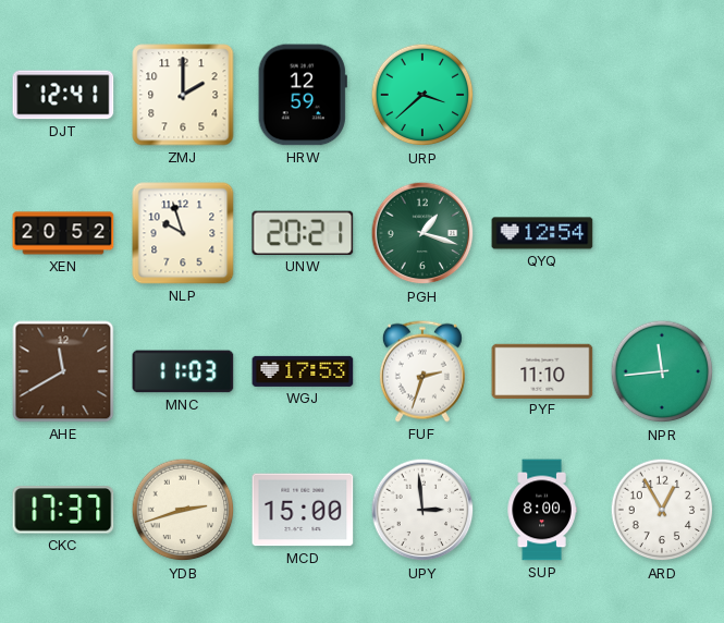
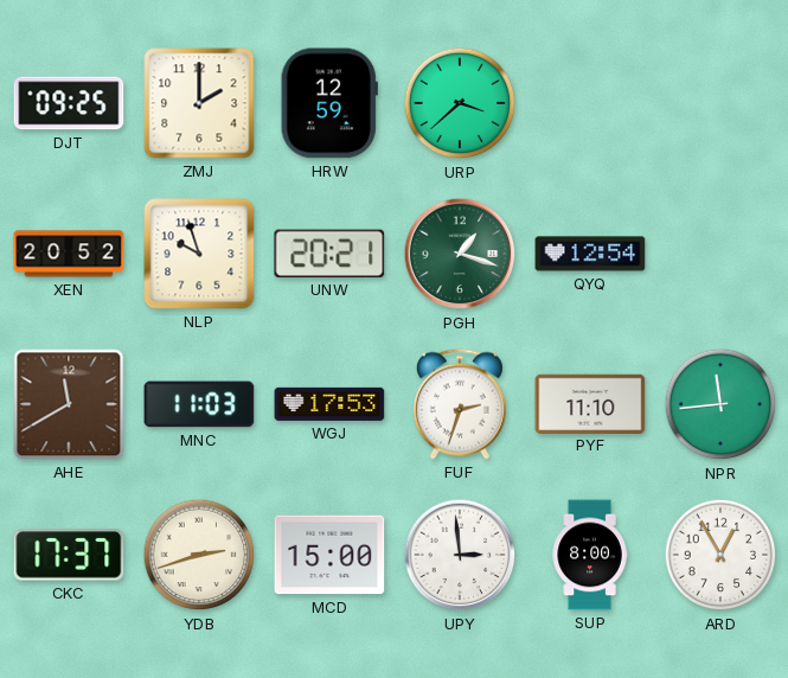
DJT: 12:41 -> 09:25 (69, 103)
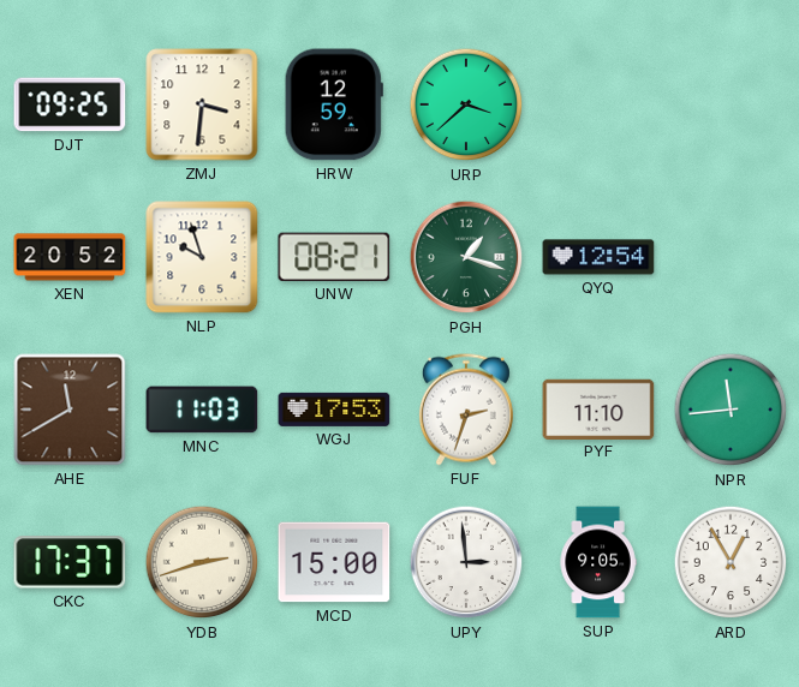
ZMJ: 2:00 -> 3:31 (202, 104)
UNW: 20:21 -> 08:21 (334, 257)
SUP: 8:00 -> 9:05 (598, 562)
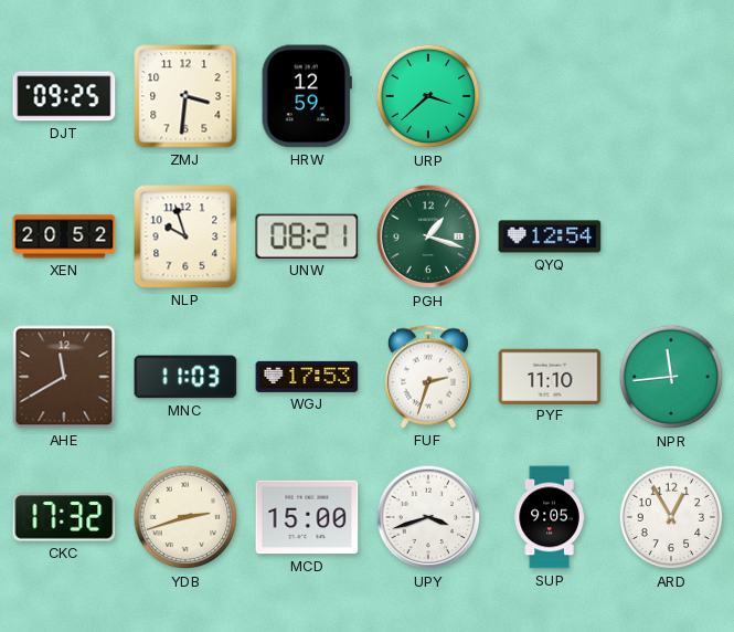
CKC: 17:37 -> 17:32 (64, 517)
UPY: 2:59 -> 3:42 (428, 517)
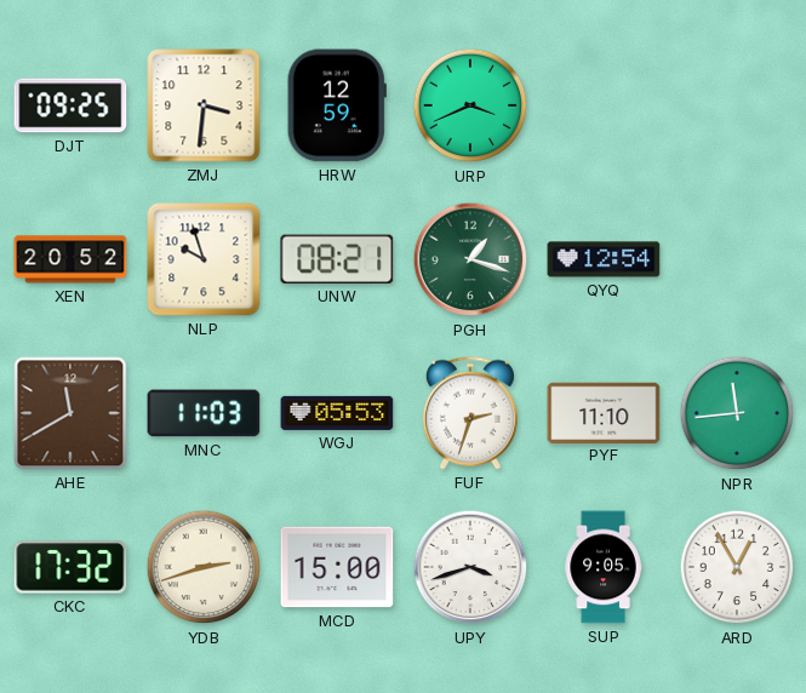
URP: 3:38 -> 3:41 (470, 105)
WGJ: 17:53 -> 05:53 (337, 413)
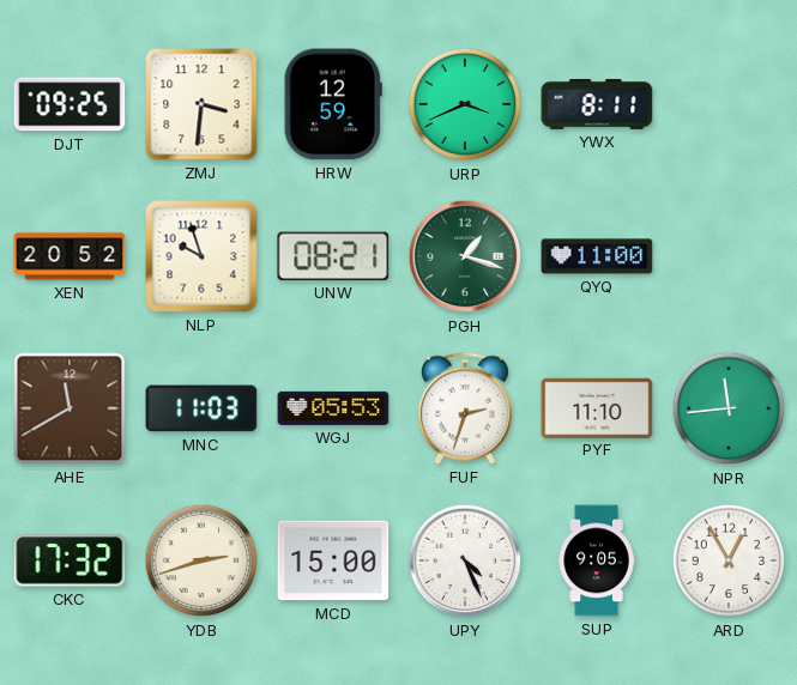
YWX: none -> 8:11 (597, 104)
QYQ: 12:54 -> 11:00 (597, 256)
UPY: 3:42 -> 4:26 (465, 560)
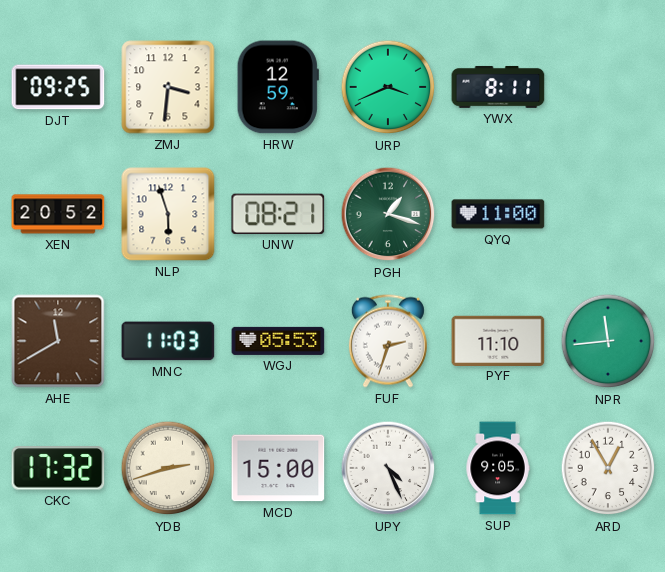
NLP: 9:57 -> 5:57 (168, 214)
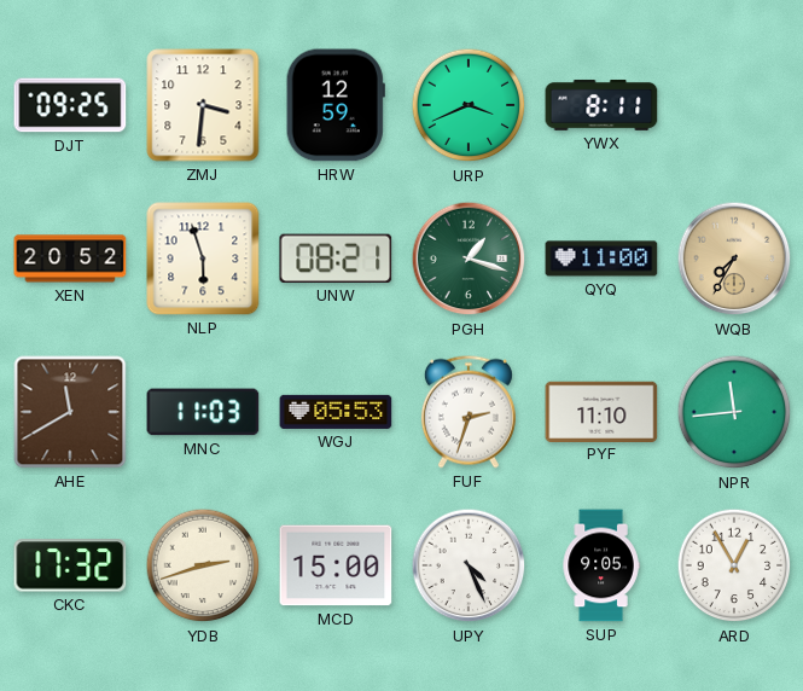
WQB: none -> 7:35 (734, 259)
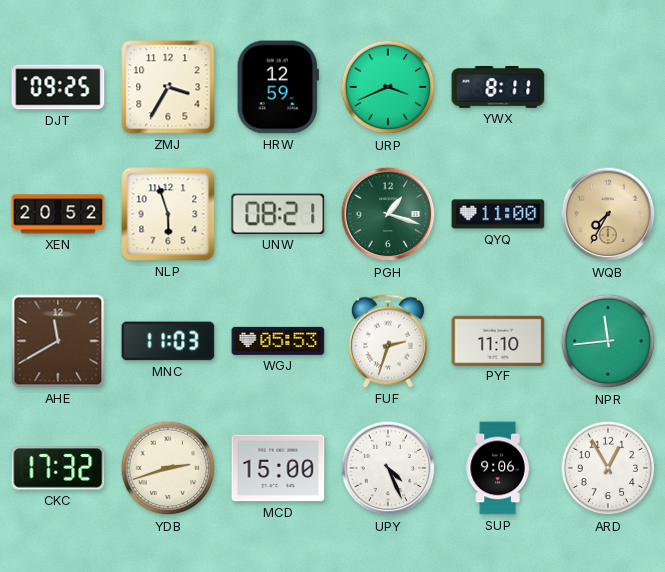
ZMJ: 3:31 -> 3:35 (168, 87)
SUP: 9:05 -> 9:06 (498, 468)
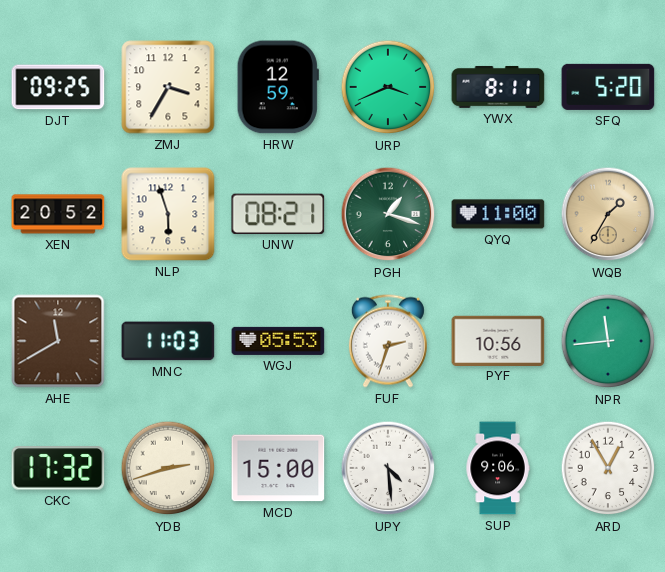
SFQ: none -> 5:20 (608, 87)
WQB: 7:35 -> 1:35 (608, 214)
PYF: 11:10 -> 10:56 (498, 340)
UPY: 4:26 -> 4:29 (388, 468)
